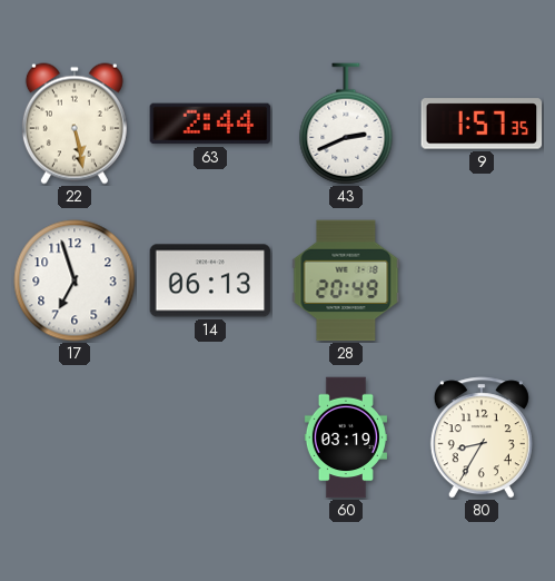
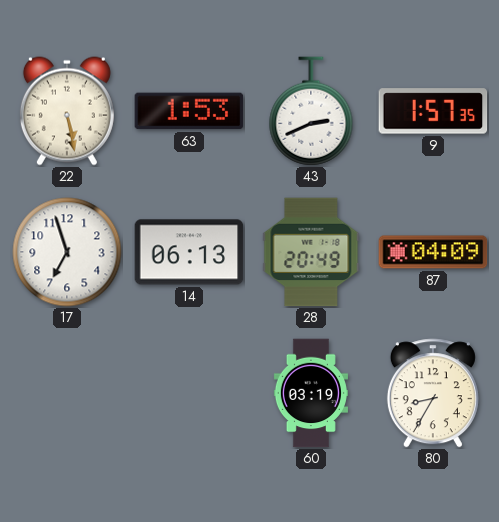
63: 2:44 -> 1:53 (189, 111)
87: none -> 04:09 (433, 252)
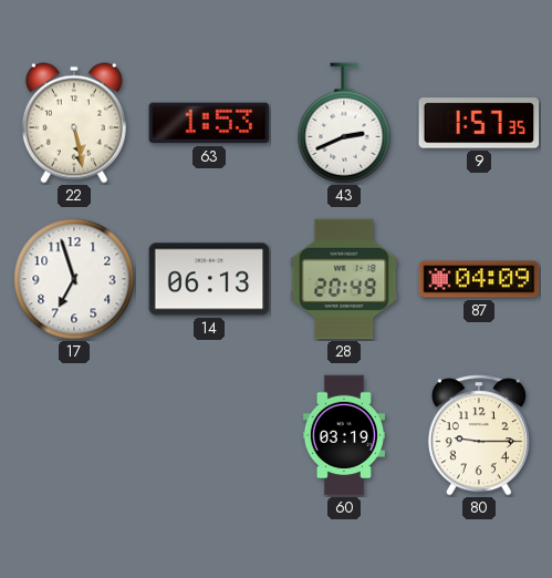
80: 8:35 -> 9:15 (479, 435)
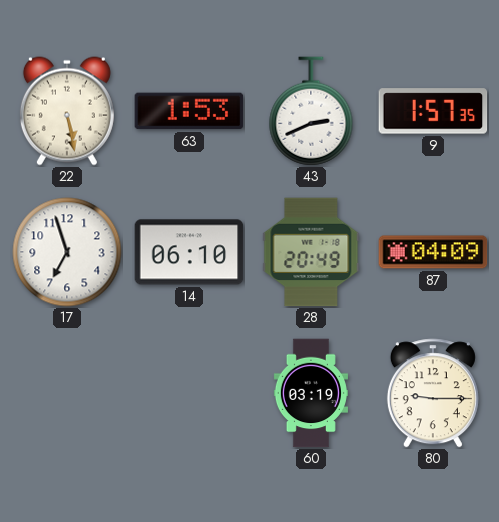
14: 06:13 -> 06:10 (189, 252)
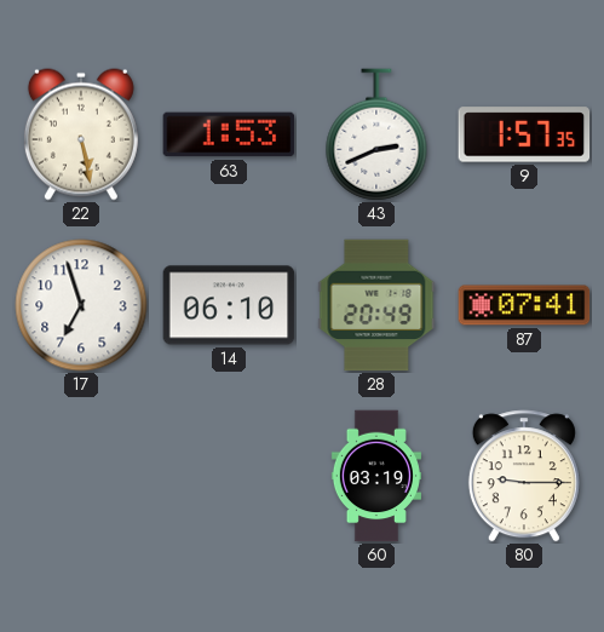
87: 04:09 -> 07:41 (524, 305)
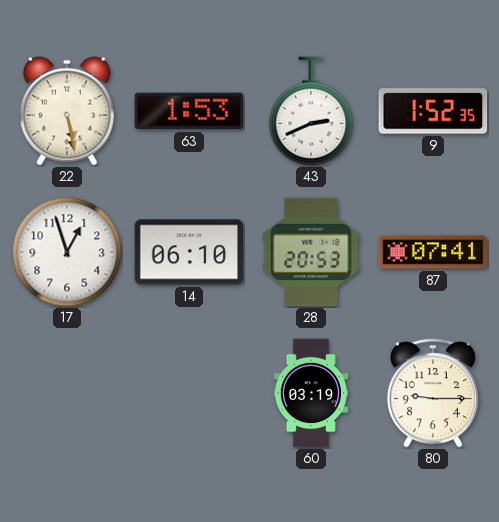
9: 1:57 -> 1:52 (433, 111)
17: 6:57 -> 12:57 (67, 252)
28: 20:49 -> 20:53 (311, 252)
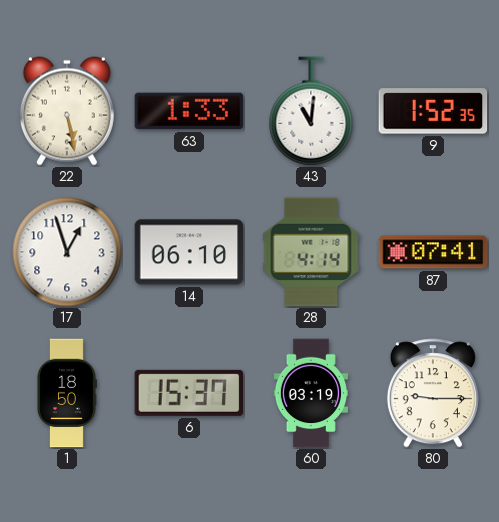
63: 1:53 -> 1:33 (189, 111)
43: 2:41 -> 11:01 (311, 111)
28: 20:53 -> 4:14 (311, 252)
1: none -> 18:50 (67, 393)
6: none -> 15:37 (189, 393)
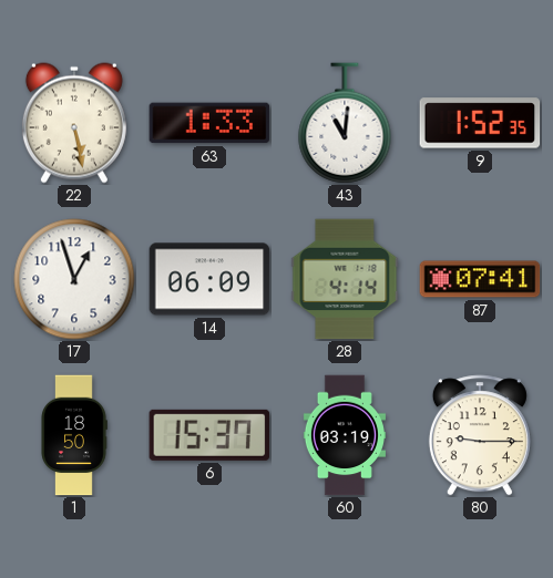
14: 06:10 -> 06:09 (209, 279)
